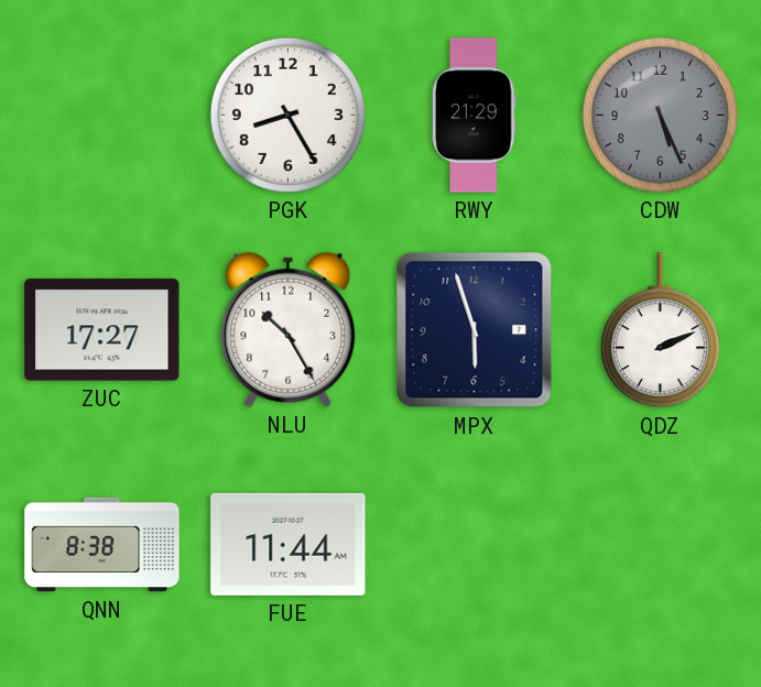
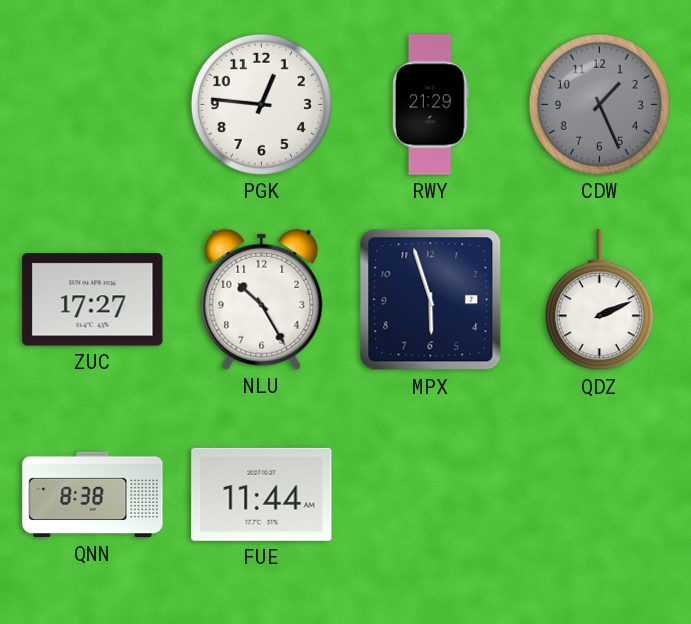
PGK: 8:25 -> 12:46 (261, 104)
CDW: 5:26 -> 1:26 (599, 104)
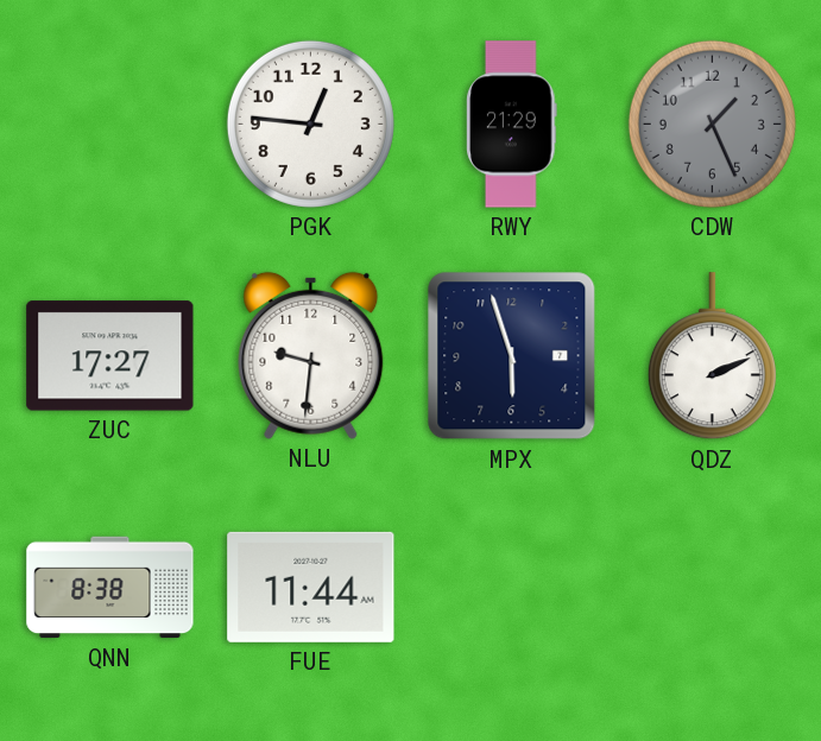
NLU: 10:25 -> 9:31 (311, 355)
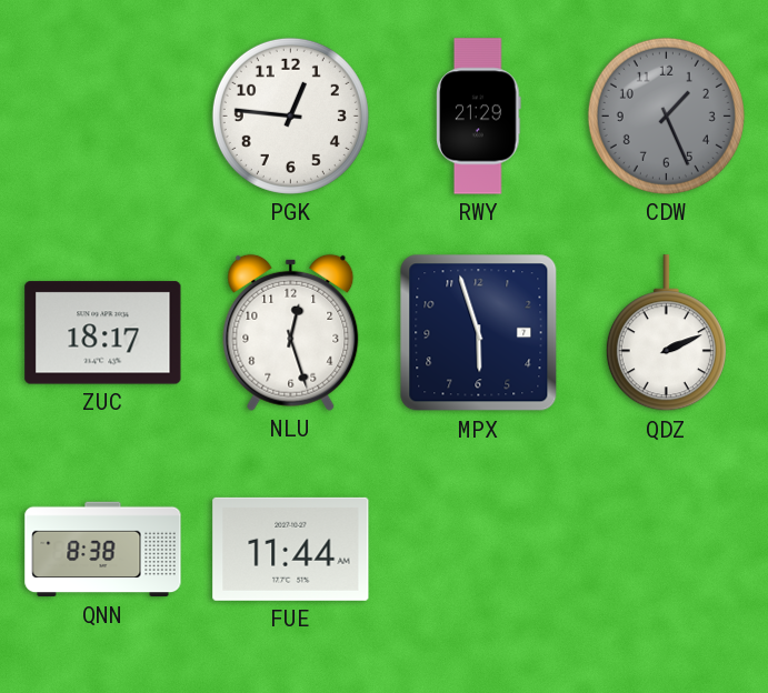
ZUC: 17:27 -> 18:17 (103, 333)
NLU: 9:31 -> 12:27 (291, 332)
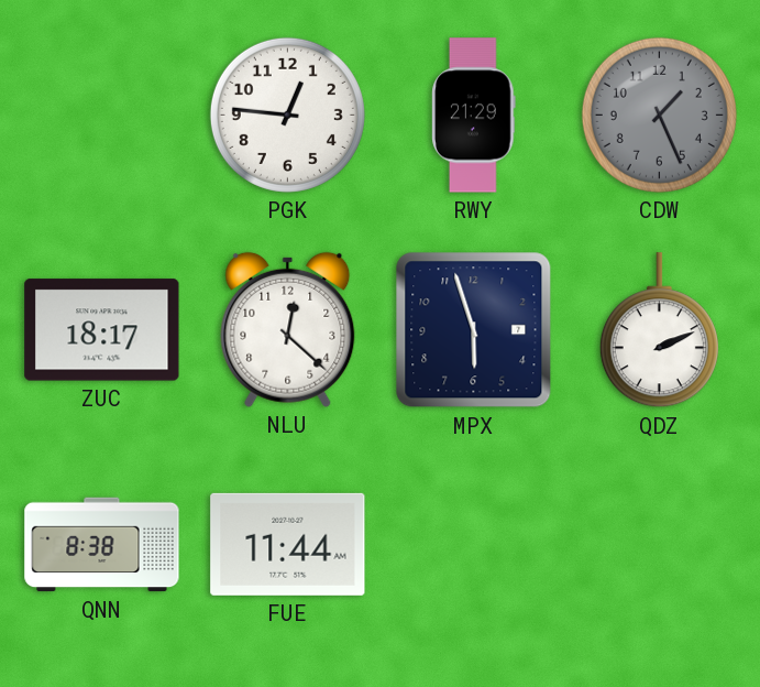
NLU: 12:27 -> 12:22 (288, 329)
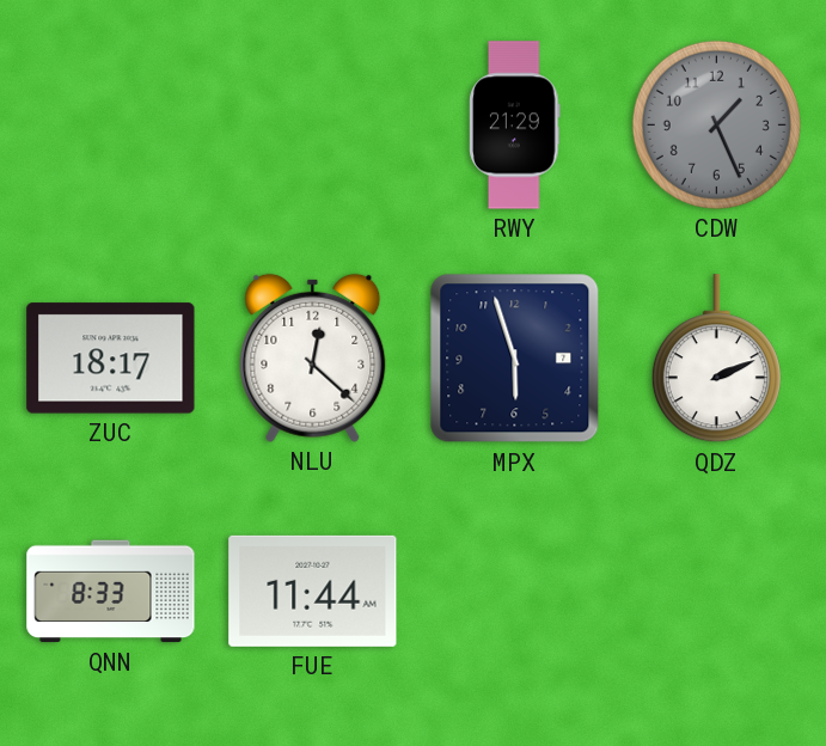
PGK: 12:46 -> none (287, 115)
QNN: 8:38 -> 8:33 (111, 592)
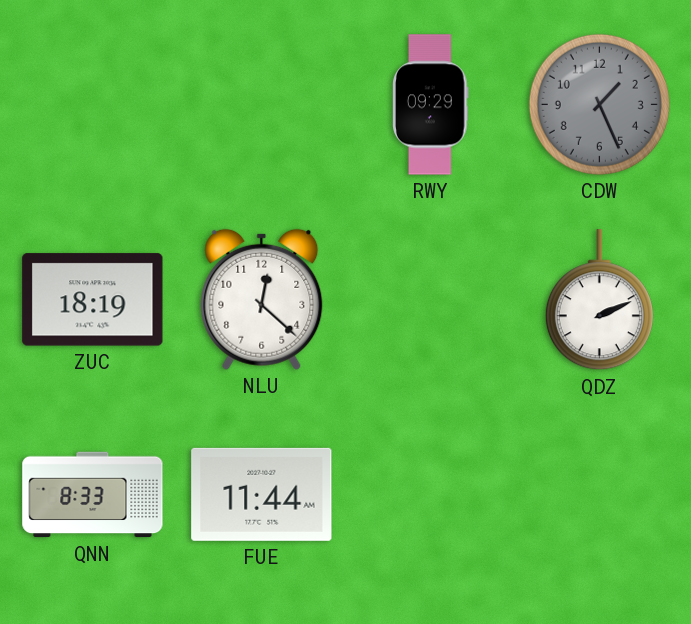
RWY: 21:29 -> 09:29 (431, 105)
ZUC: 18:17 -> 18:19 (93, 300)
MPX: 5:57 -> none (515, 359)
